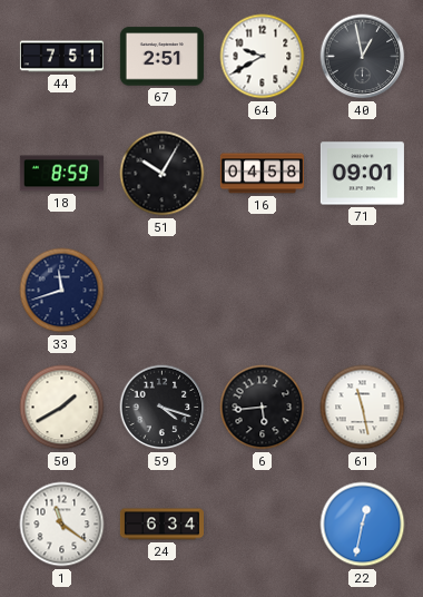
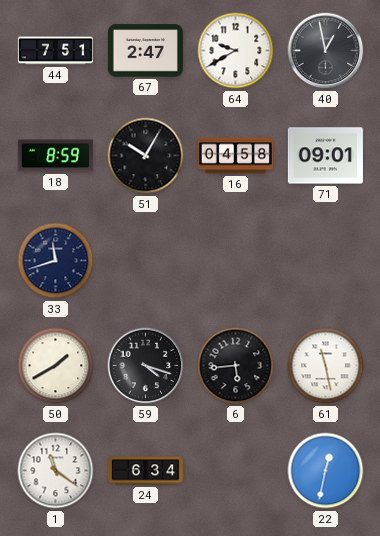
67: 2:51 -> 2:47 (145, 51)
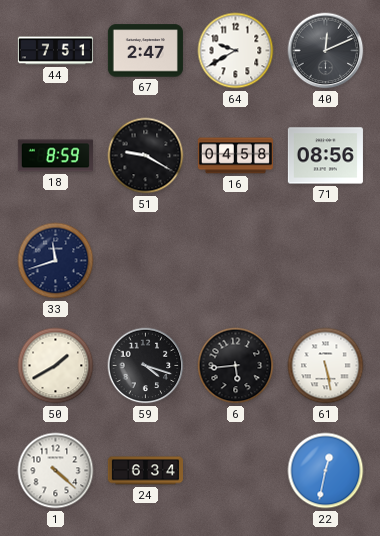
40: 12:58 -> 12:11 (326, 51)
51: 10:05 -> 9:20 (146, 156)
71: 09:01 -> 08:56 (325, 156)
61: 11:28 -> 5:28 (326, 366)
1: 11:21 -> 4:22 (56, 471)
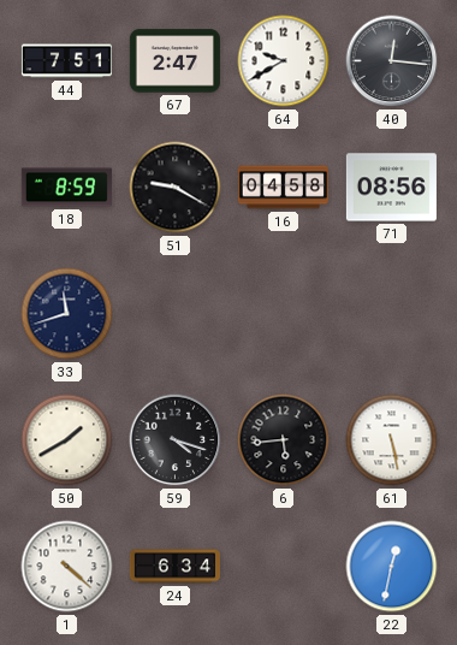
40: 12:11 -> 12:16 (392, 61)
